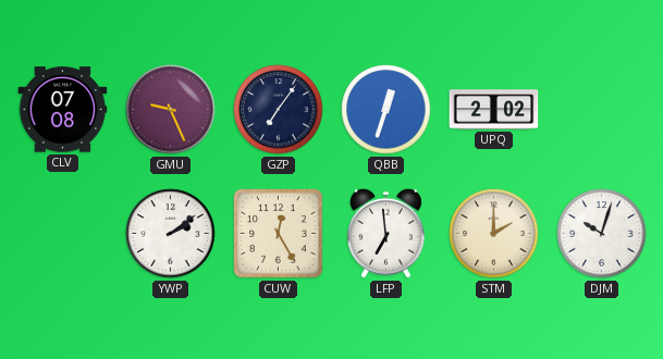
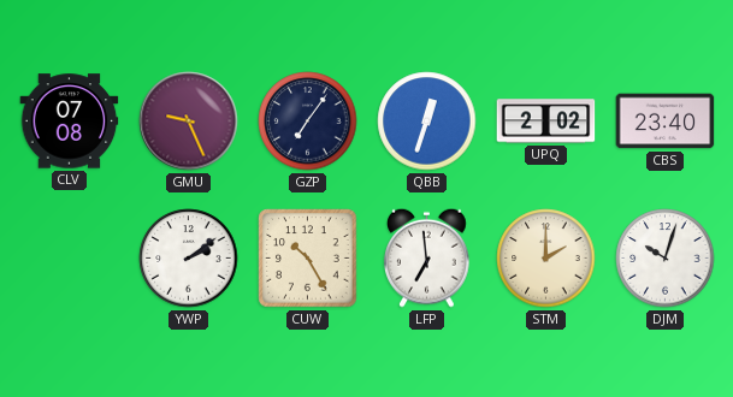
CBS: none -> 23:40 (666, 122)
CUW: 12:25 -> 10:25 (308, 259)
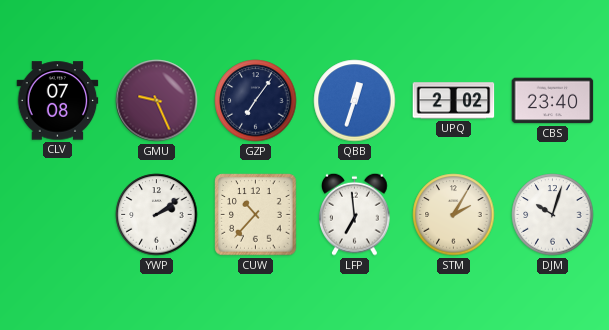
CUW: 10:25 -> 10:37 (256, 215)
STM: 2:00 -> 2:05 (454, 215)
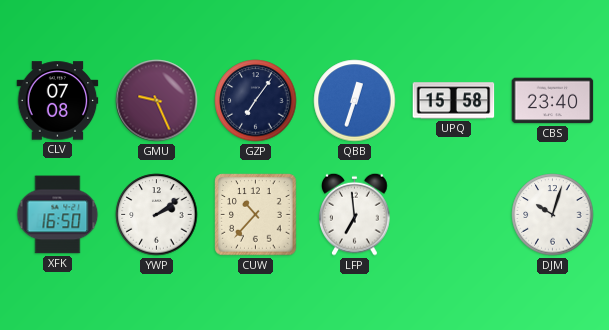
UPQ: 2:02 -> 15:58 (454, 101)
XFK: none -> 16:50 (58, 215)
STM: 2:05 -> none (454, 215)
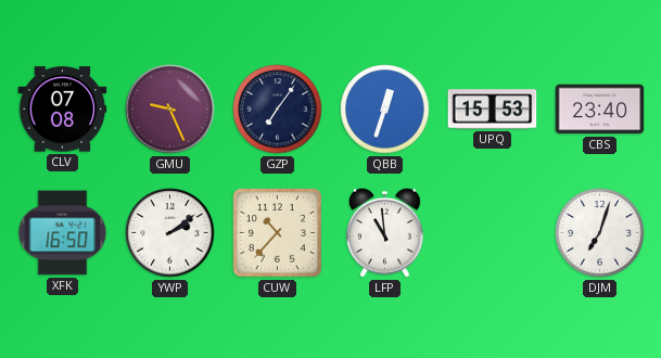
UPQ: 15:58 -> 15:53 (493, 110)
LFP: 6:59 -> 10:59 (385, 232)
DJM: 10:03 -> 7:03 (600, 233)
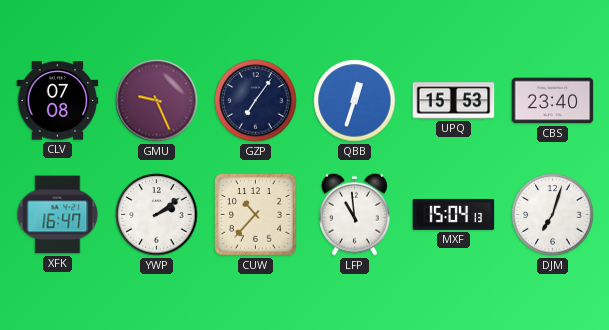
XFK: 16:50 -> 16:47 (58, 215)
MXF: none -> 15:04 (454, 214)
